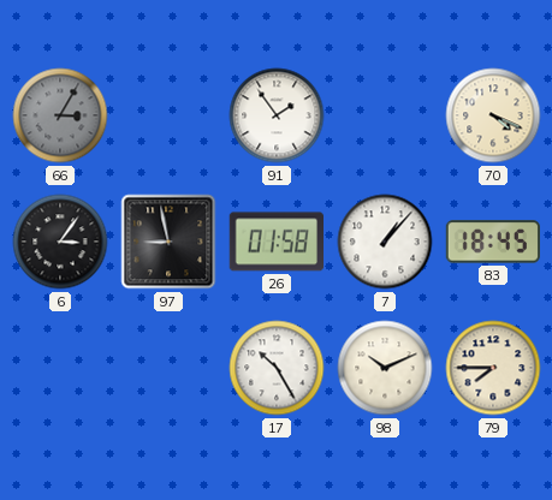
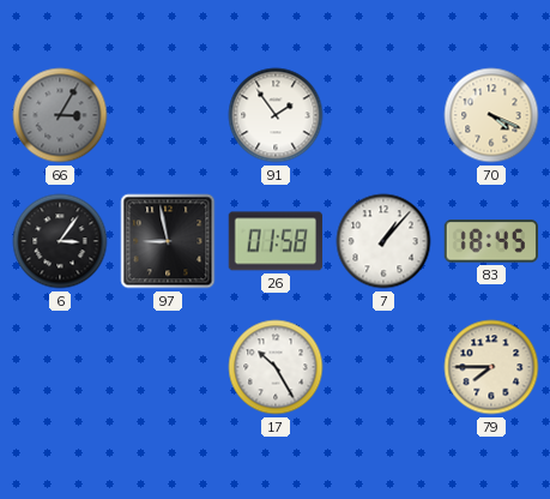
98: 10:11 -> none (385, 368)
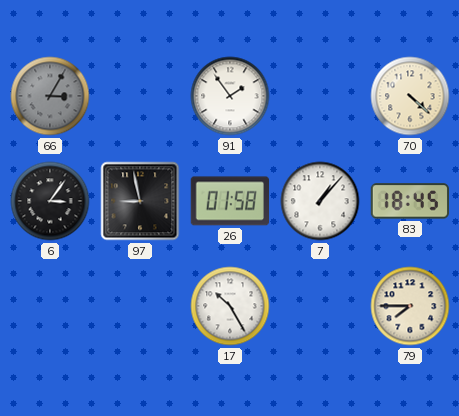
70: 4:19 -> 4:22 (410, 96)
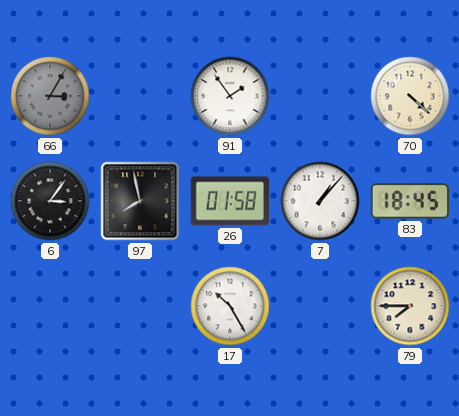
97: 8:58 -> 7:58 (140, 201)
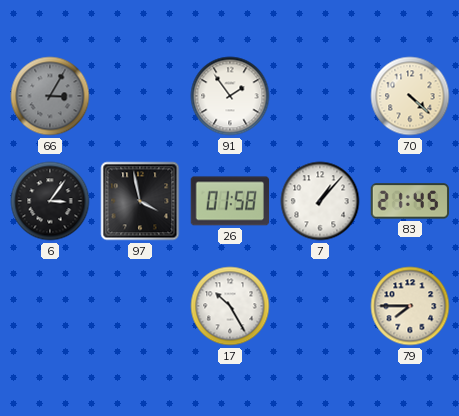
97: 7:58 -> 3:58 (140, 201)
83: 18:45 -> 21:45 (410, 201)
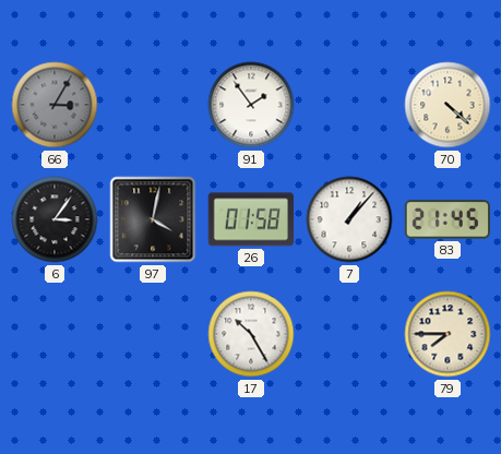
97: 3:58 -> 4:02 (153, 219)
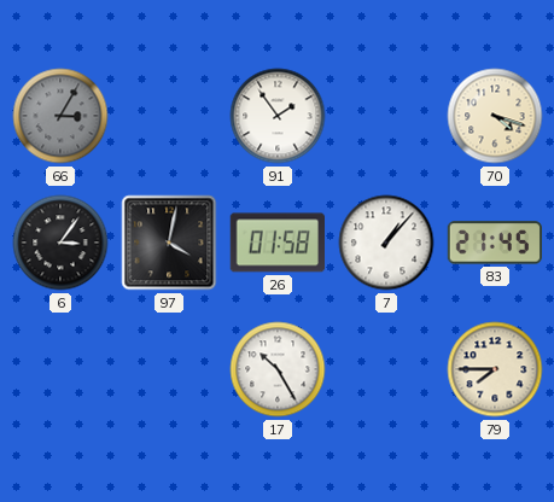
70: 4:22 -> 4:18 (495, 116)
